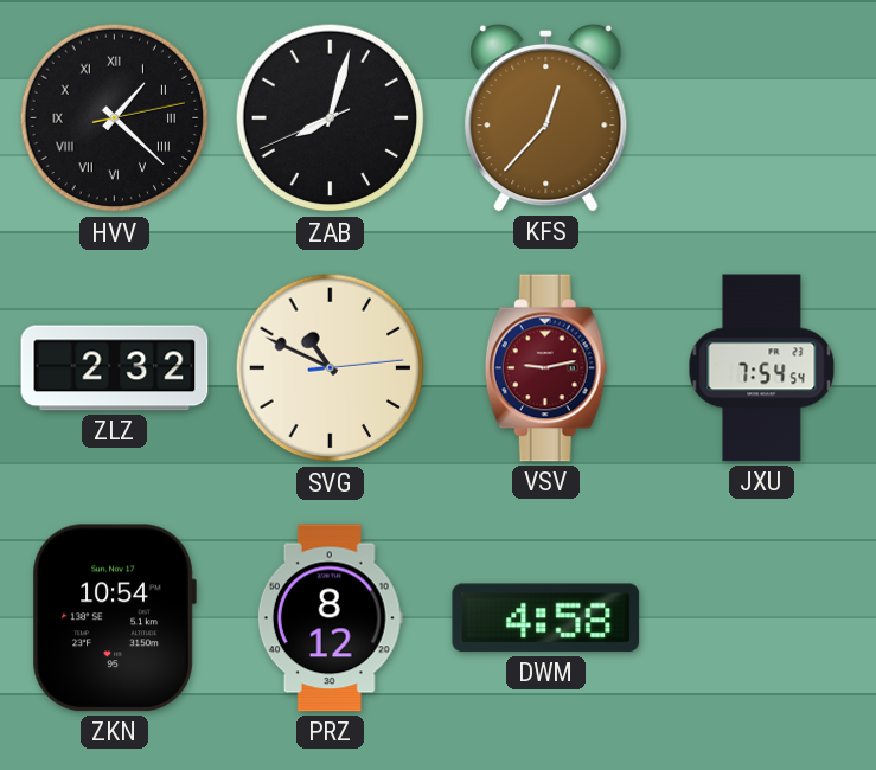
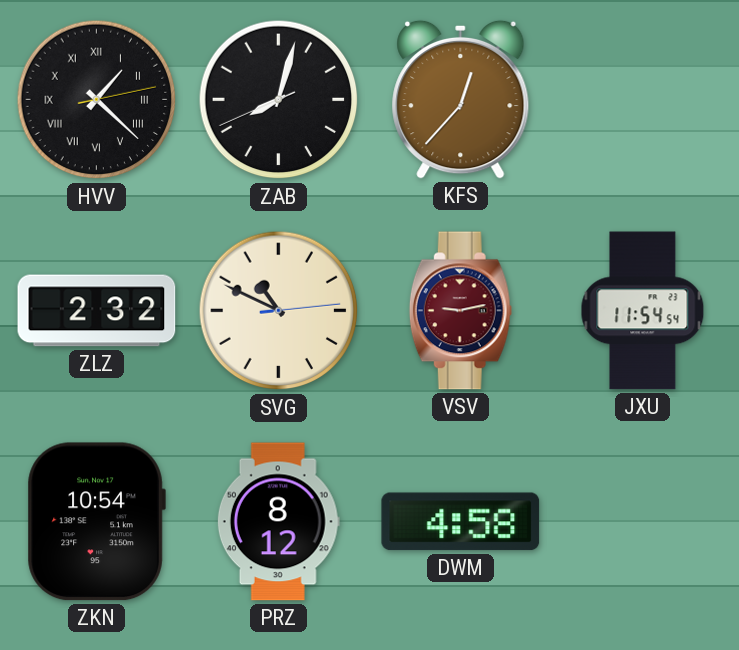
JXU: 7:54 -> 11:54 (643, 311)
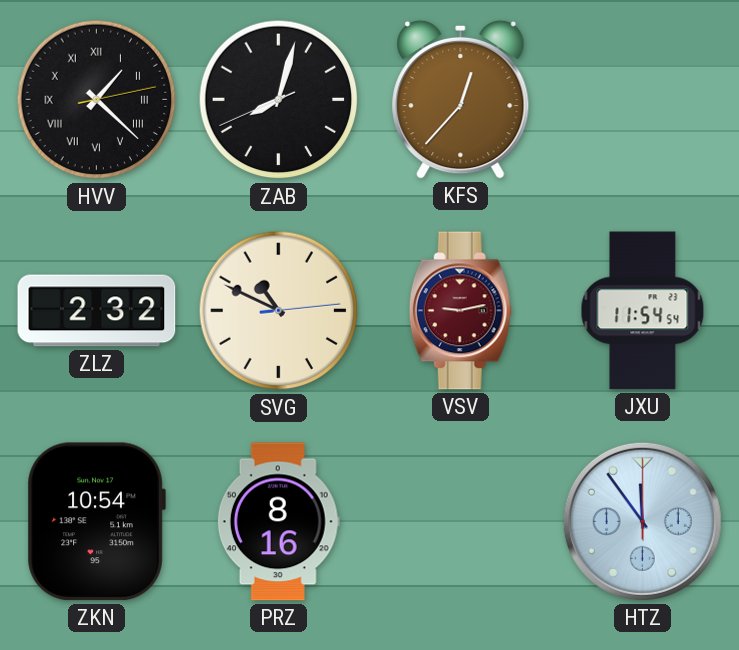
PRZ: 8:12 -> 8:16 (278, 522)
DWM: 4:58 -> none (461, 522)
HTZ: none -> 11:54 (642, 521)
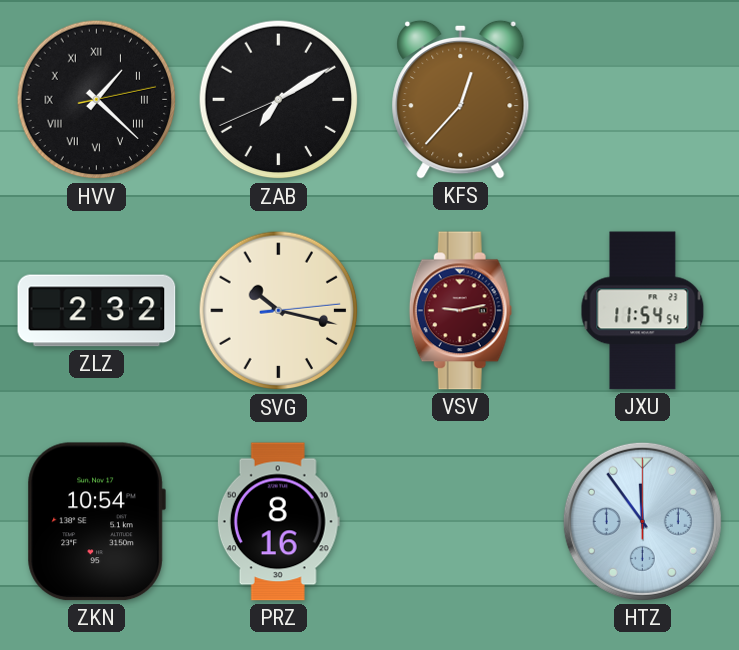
ZAB: 8:02 -> 7:09 (279, 100)
SVG: 10:49 -> 10:17 (279, 311)
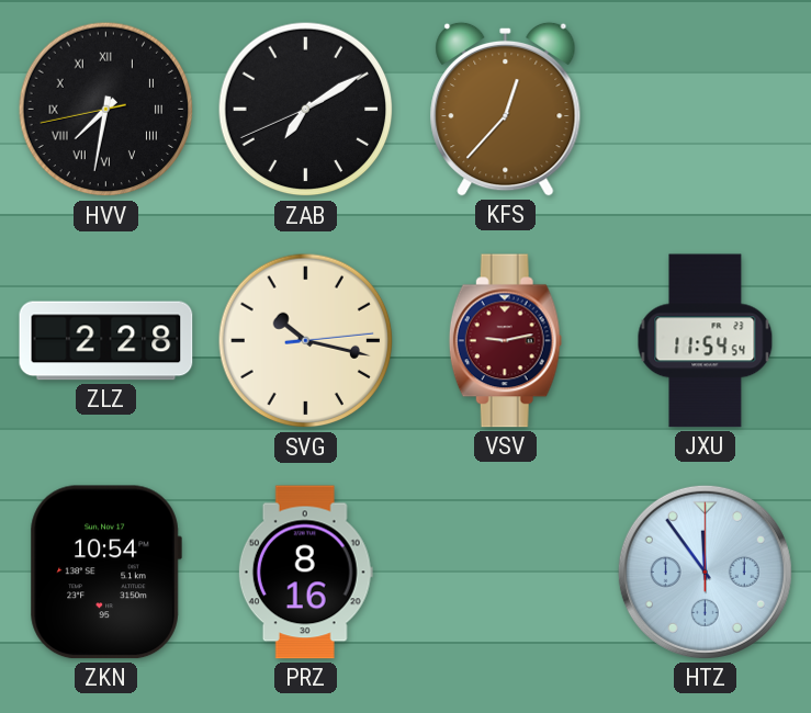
HVV: 1:22 -> 7:31 (106, 110)
ZLZ: 2:32 -> 2:28 (106, 341)
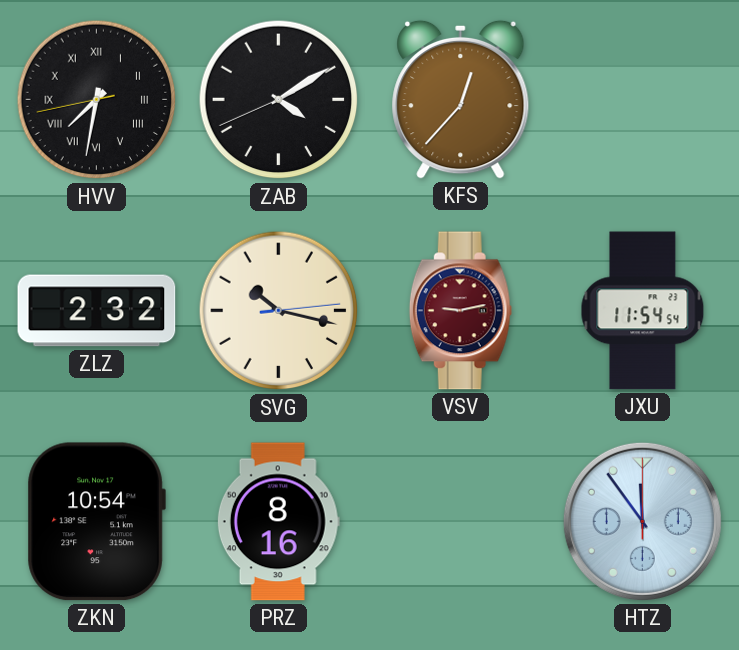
ZAB: 7:09 -> 4:09 (279, 100)
ZLZ: 2:28 -> 2:32 (97, 311)
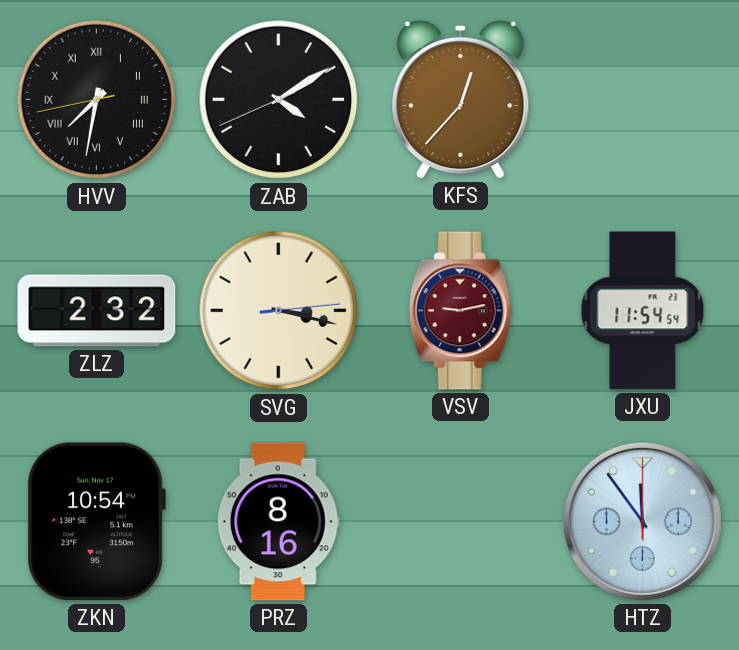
SVG: 10:17 -> 3:17 (279, 311)
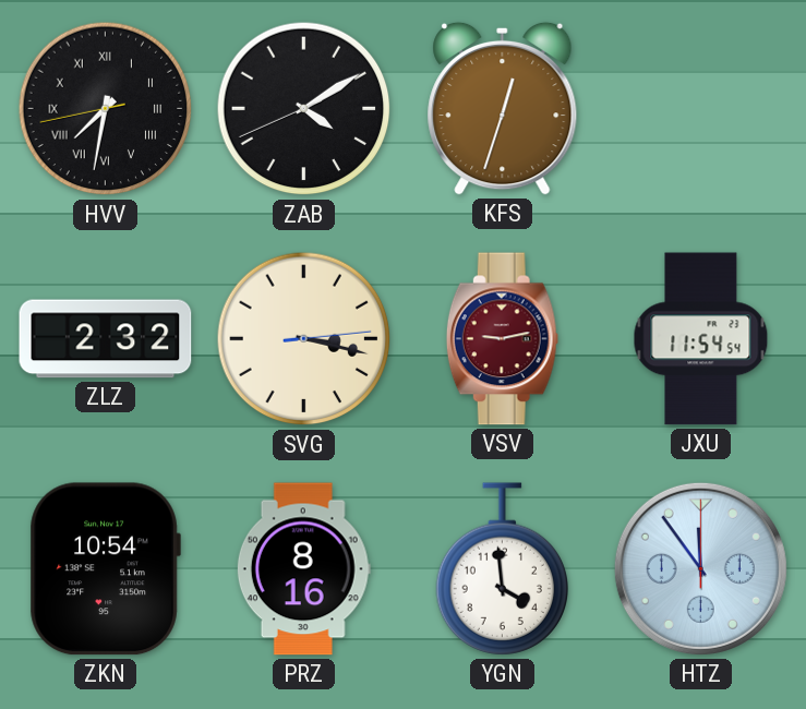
KFS: 12:37 -> 12:33 (503, 108)
YGN: none -> 3:59 (502, 569)
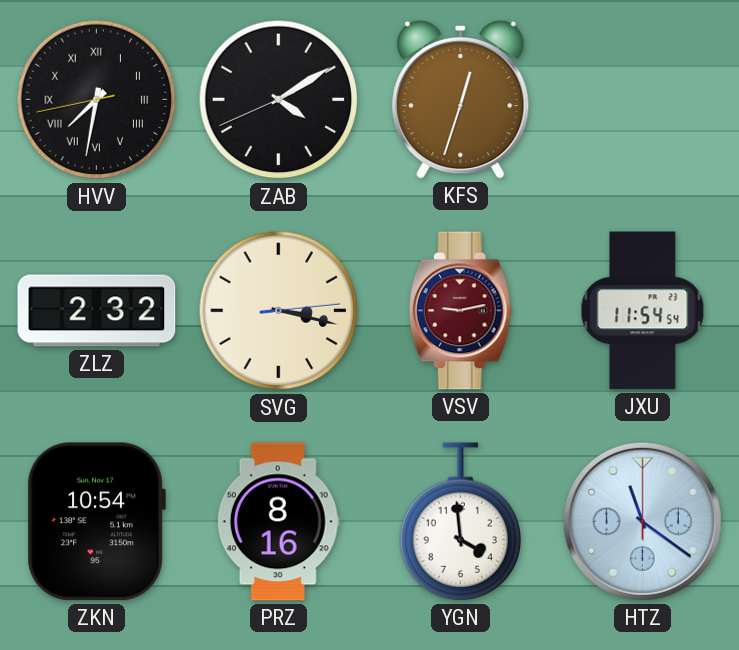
HTZ: 11:54 -> 11:21 (642, 521)
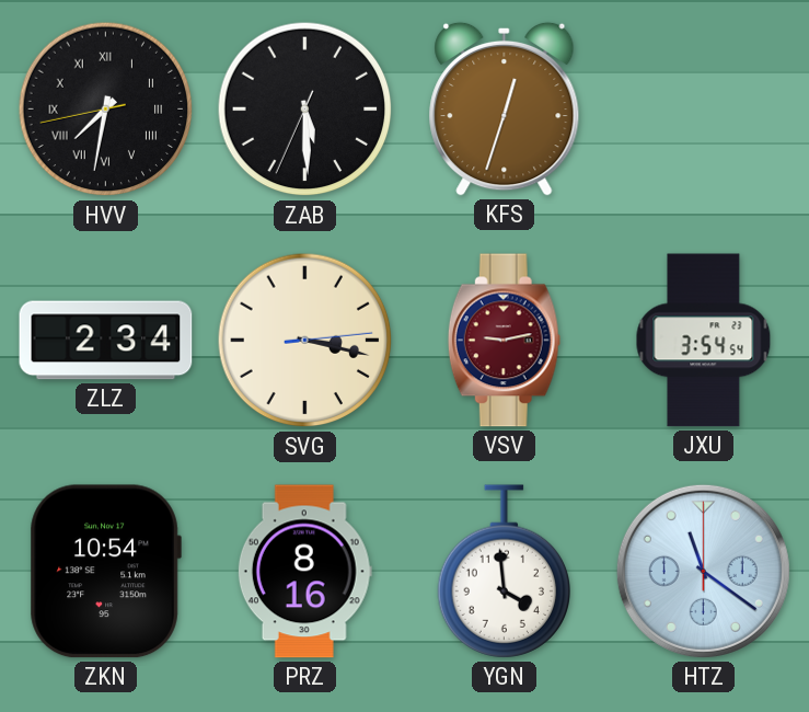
ZAB: 4:09 -> 5:29 (305, 110)
ZLZ: 2:32 -> 2:34 (106, 341)
JXU: 11:54 -> 3:54 (704, 341)
